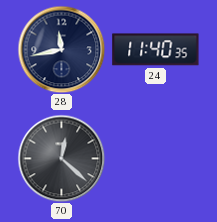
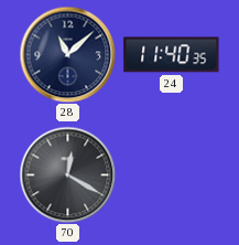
28: 11:43 -> 11:08 (67, 54)
70: 12:22 -> 12:20 (67, 174)
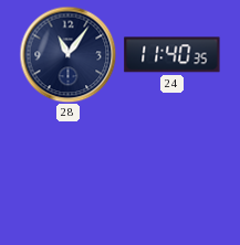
28: 11:08 -> 11:06 (67, 54)
70: 12:20 -> none (67, 174)
